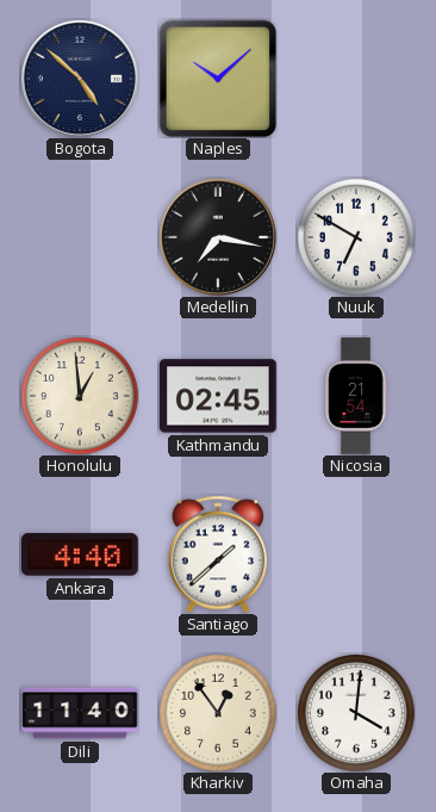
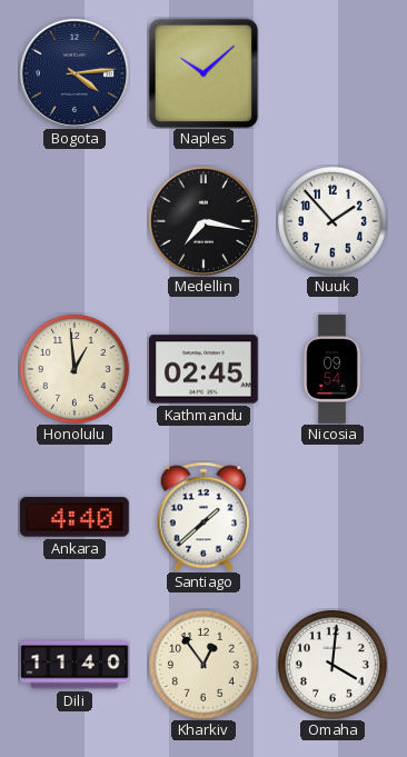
Bogota: 4:52 -> 4:14 (75, 73)
Nuuk: 6:50 -> 1:53 (334, 222)
Nicosia: 21:54 -> 09:54 (332, 369)
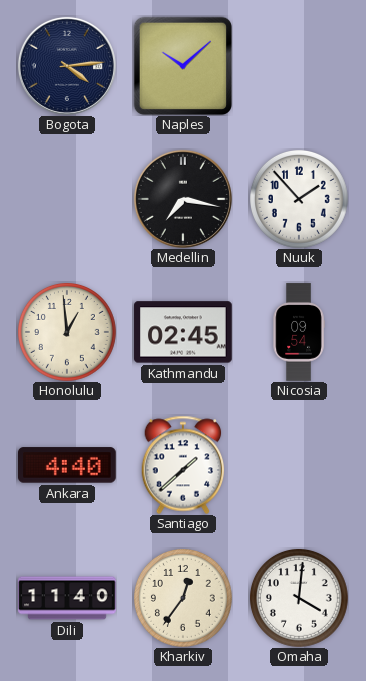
Kharkiv: 12:54 -> 12:36 (184, 599)
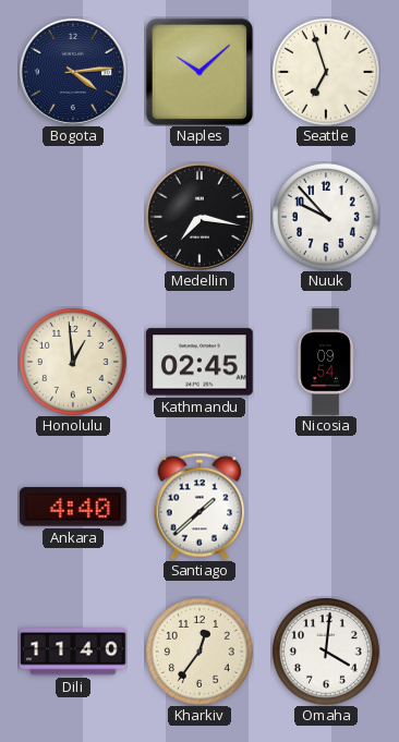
Seattle: none -> 6:57 (327, 73)
Nuuk: 1:53 -> 9:53 (327, 218)
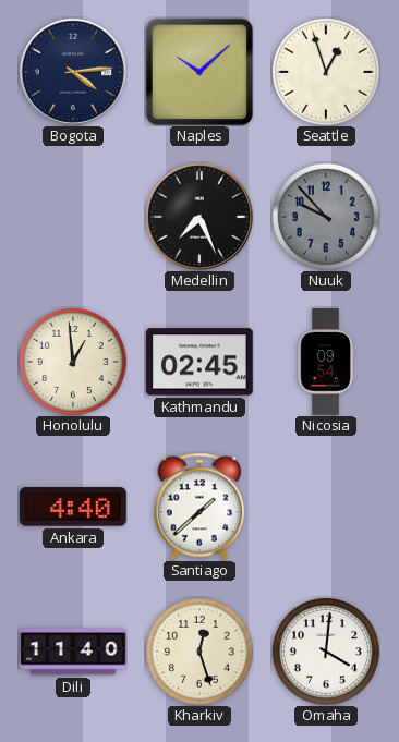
Seattle: 6:57 -> 12:57 (327, 73)
Medellin: 7:17 -> 7:26 (199, 217)
Nuuk dial: white -> grey (327, 218)
Kharkiv: 12:36 -> 12:27 (201, 653)
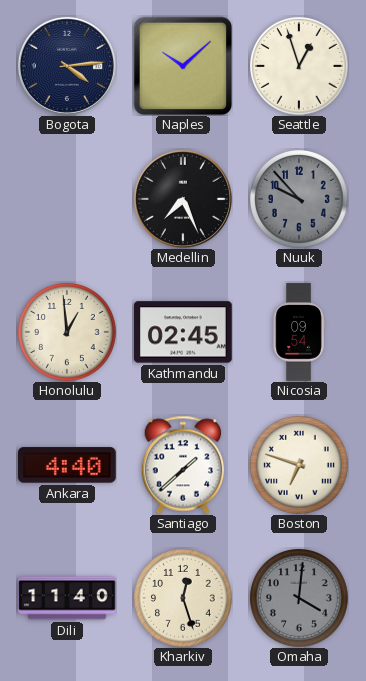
Boston: none -> 6:48 (300, 466)
Omaha dial: white -> grey (300, 599)
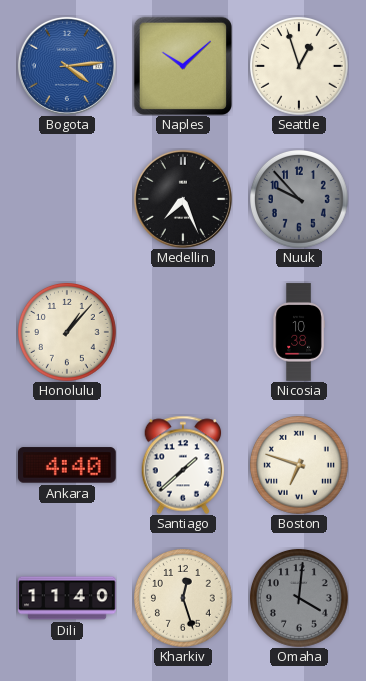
Bogota dial: navy -> blue (67, 66)
Honolulu: 12:59 -> 1:07 (68, 333)
Kathmandu: 02:45 -> none (183, 332)
Nicosia: 09:54 -> 10:38 (299, 332)
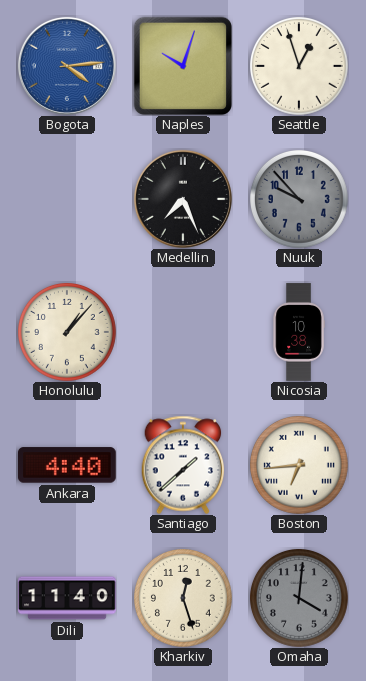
Naples: 10:08 -> 10:03 (182, 65)
Boston: 6:48 -> 6:44 (300, 466)
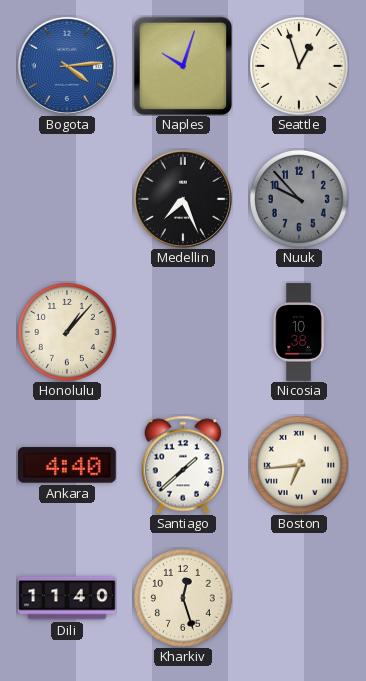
Omaha: 4:01 -> none (300, 599)
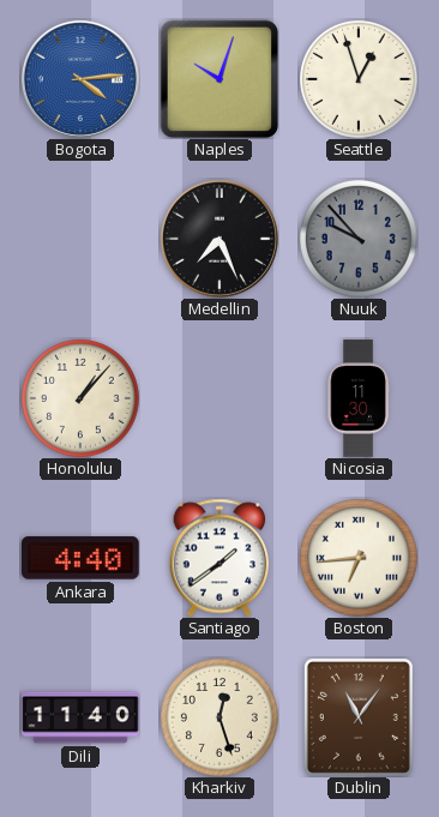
Nicosia: 10:38 -> 11:30 (359, 398)
Santiago: 1:38 -> 1:39 (220, 558)
Dublin: none -> 11:06 (359, 717)
